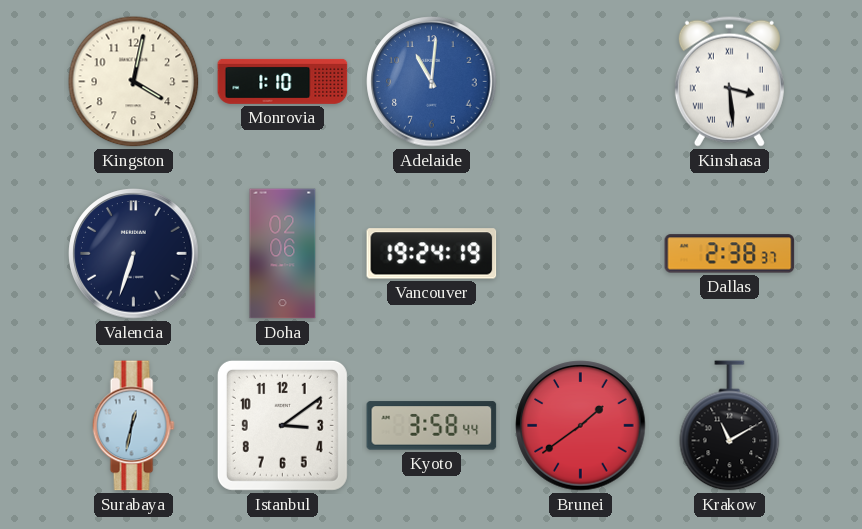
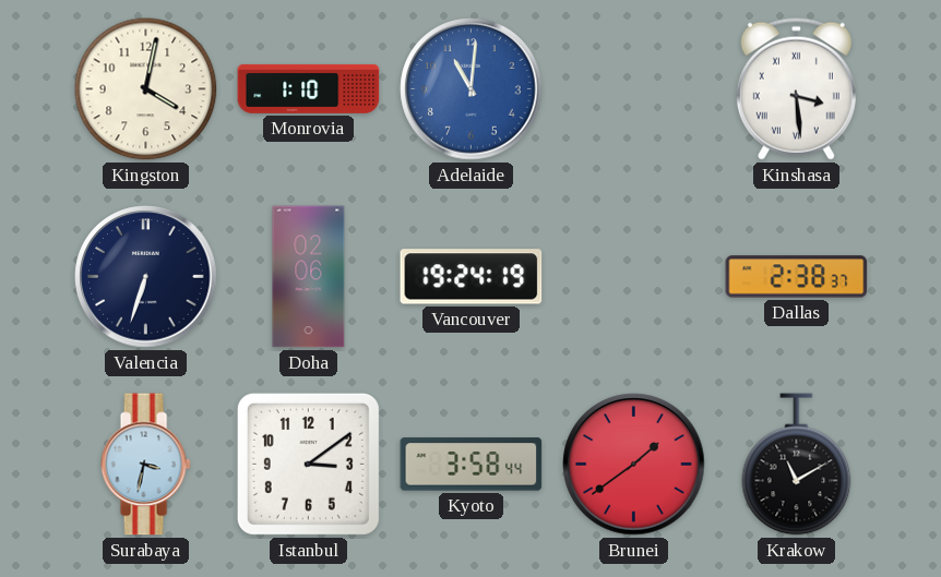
Surabaya: 12:32 -> 3:32 (145, 465)
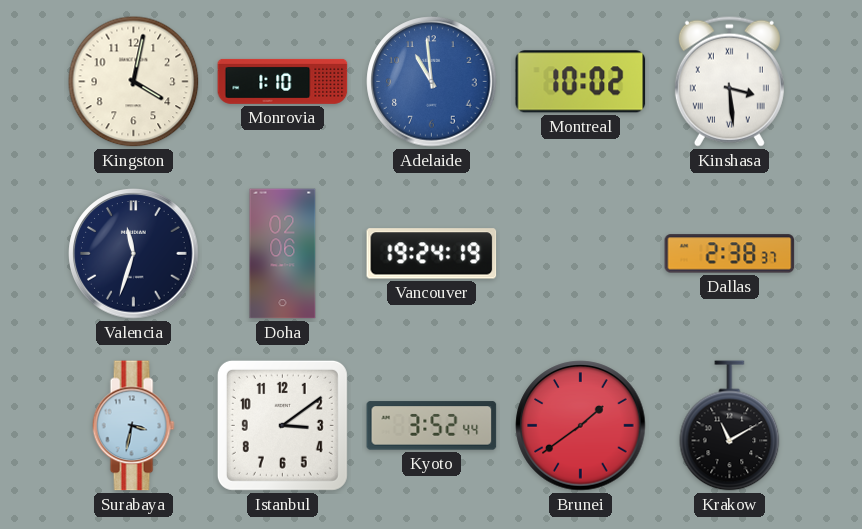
Adelaide: 11:01 -> 10:59 (432, 82)
Montreal: none -> 10:02 (581, 82)
Valencia: 6:33 -> 11:33 (134, 254)
Kyoto: 3:58 -> 3:52 (432, 426)
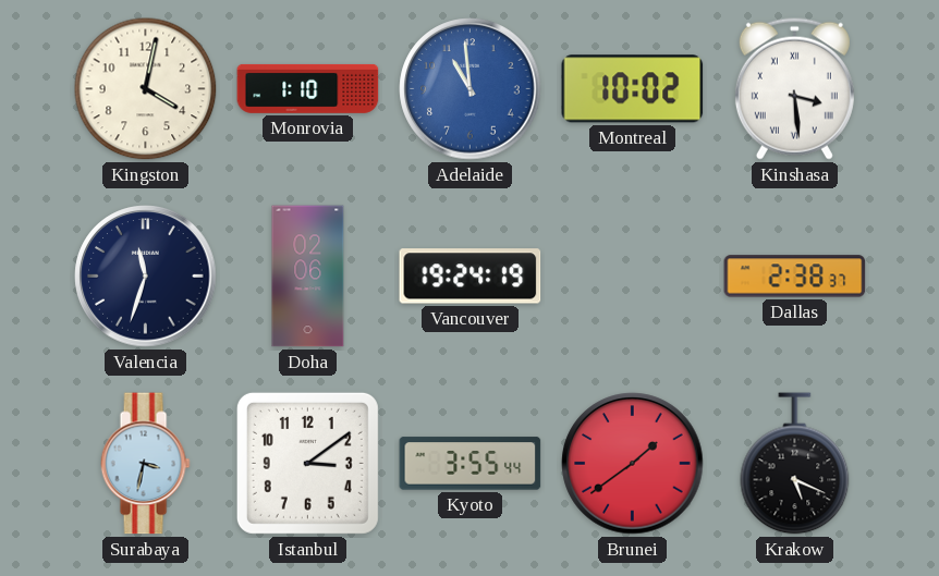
Kyoto: 3:52 -> 3:55 (471, 464)
Krakow: 11:10 -> 5:19 (795, 464)
